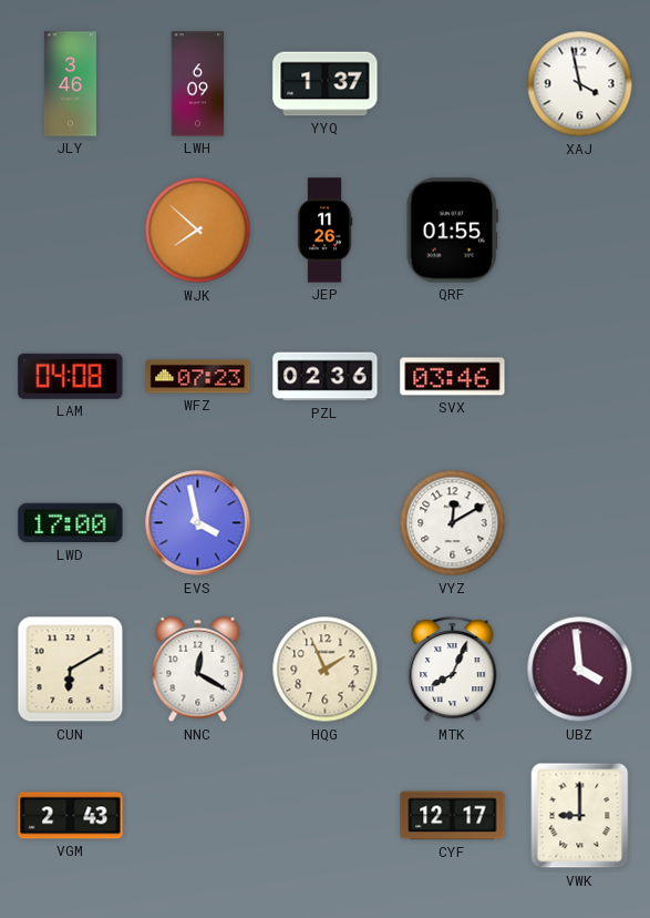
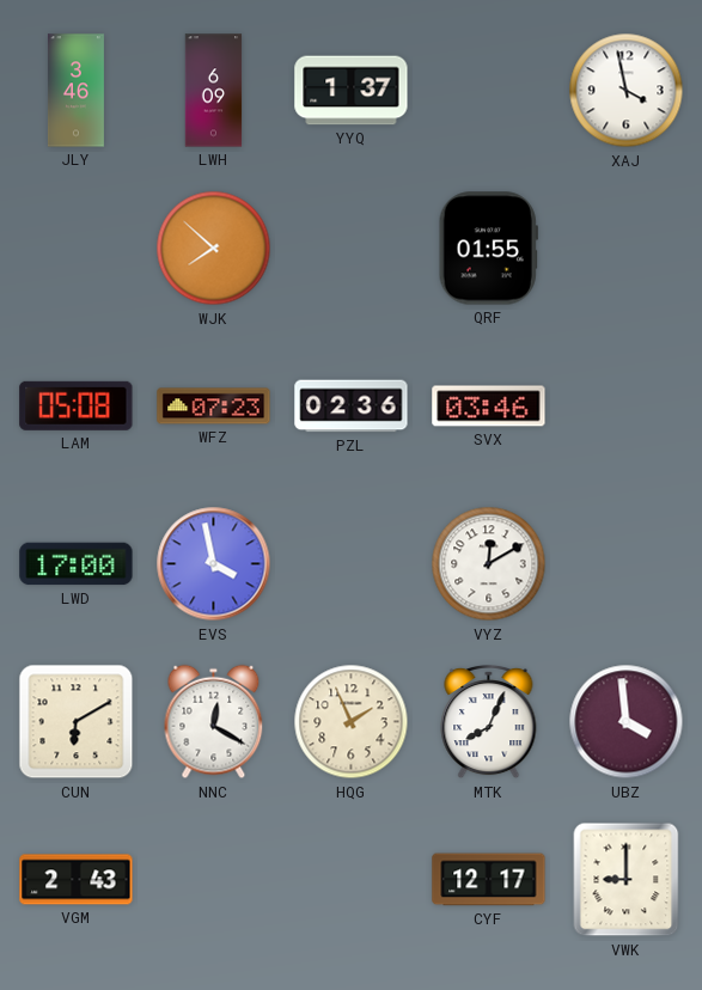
JEP: 11:26 -> none (324, 231)
LAM: 04:08 -> 05:08 (77, 405)
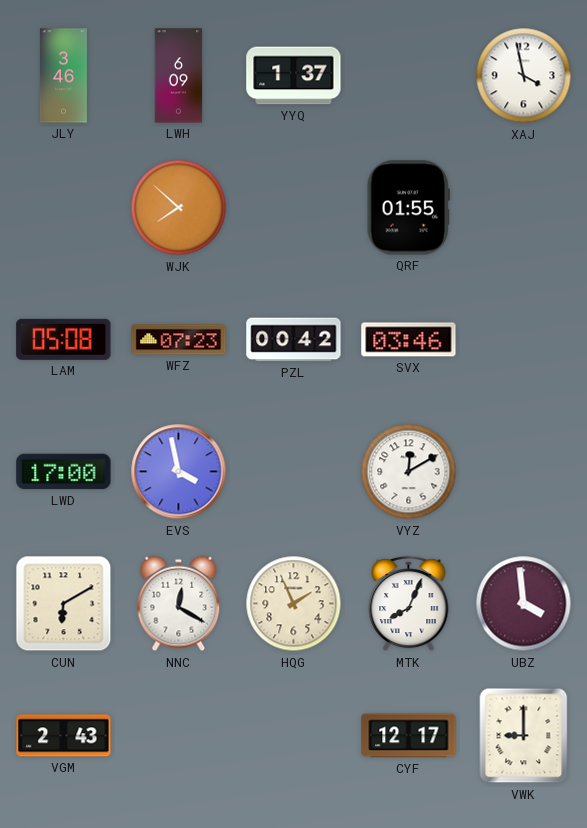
PZL: 02:36 -> 00:42 (294, 340)
